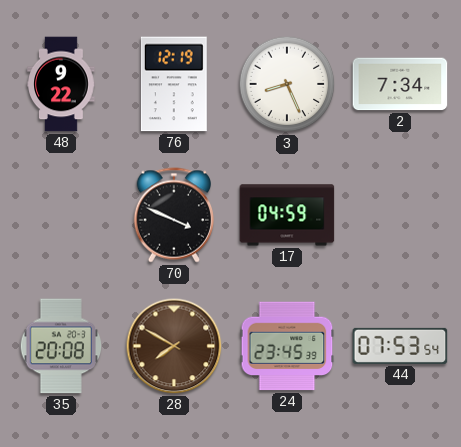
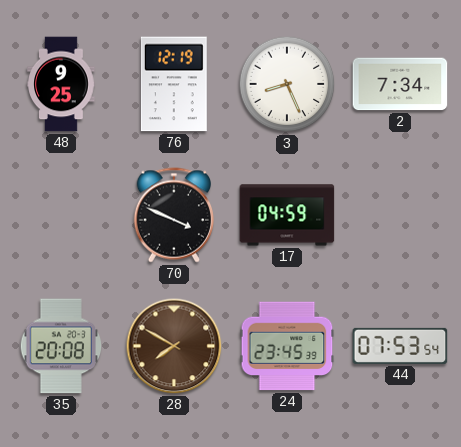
48: 9:22 -> 9:25 (61, 84)
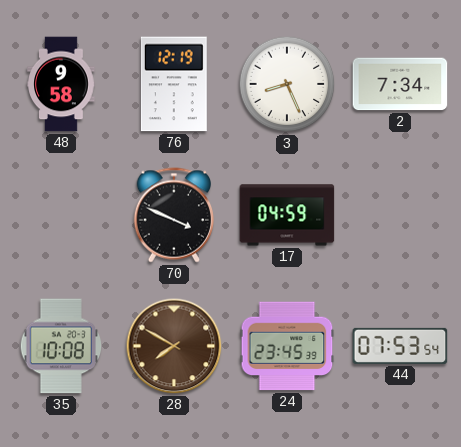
48: 9:25 -> 9:58 (61, 84)
35: 20:08 -> 10:08 (60, 346)
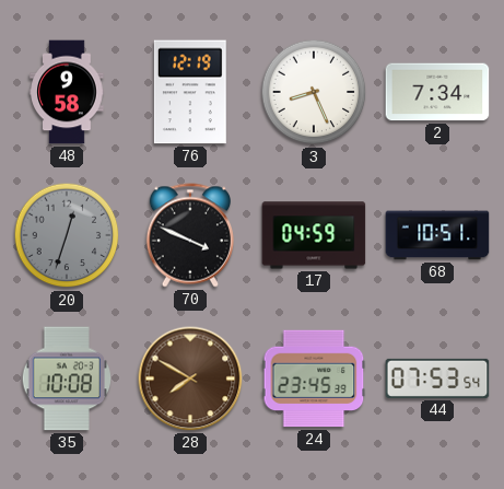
20: none -> 12:33 (67, 235)
68: none -> 10:51 (437, 235)
